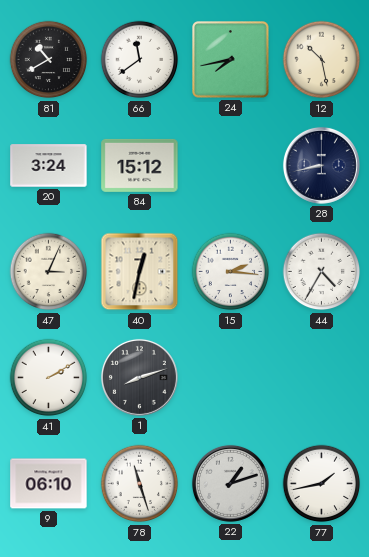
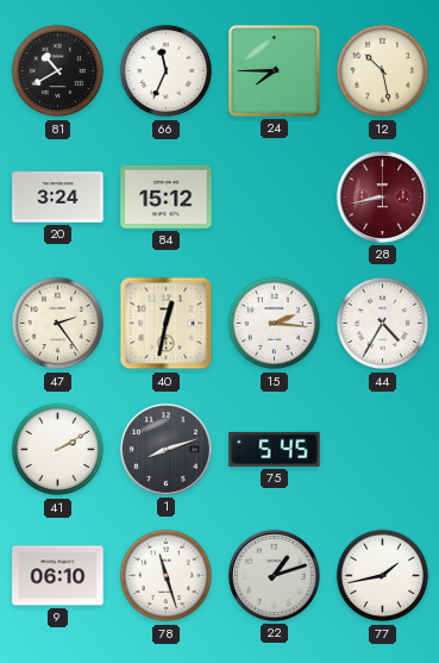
66: 11:39 -> 11:34 (167, 71)
24: 7:43 -> 7:45 (275, 71)
28 dial: navy -> burgundy (382, 196)
47: 3:04 -> 2:24 (58, 324)
75: none -> 5:45 (275, 449)
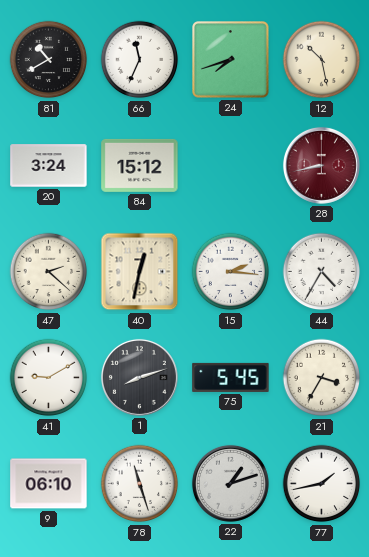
24: 7:45 -> 7:42 (231, 60)
47: 2:24 -> 2:22 (49, 272)
41: 2:10 -> 9:10 (49, 378)
21: none -> 3:35 (322, 378)
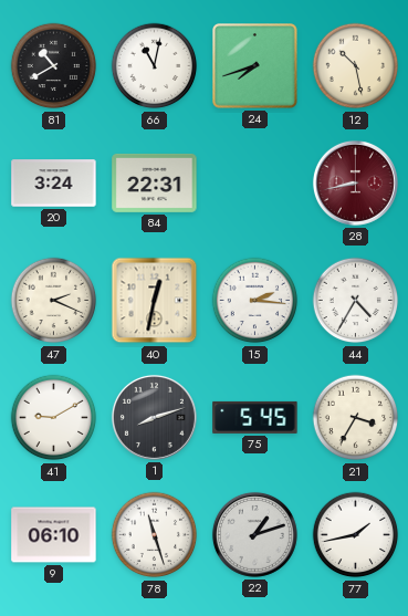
66: 11:34 -> 11:02 (155, 66)
84: 15:12 -> 22:31 (155, 182)
47: 2:22 -> 2:19 (54, 301)
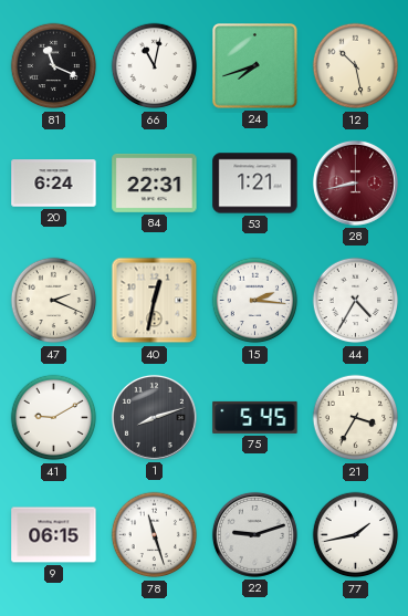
81: 10:40 -> 11:19 (54, 66)
20: 3:24 -> 6:24 (54, 184)
53: none -> 1:21 (255, 184)
9: 06:10 -> 06:15 (54, 535)
22: 1:12 -> 9:12 (254, 534)
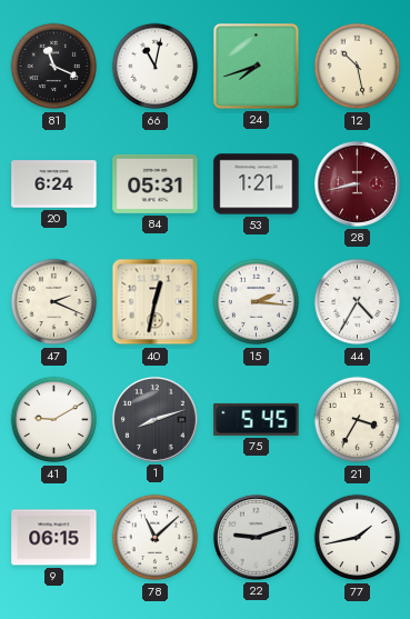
84: 22:31 -> 05:31 (156, 183)
78: 11:27 -> 11:08 (156, 538)
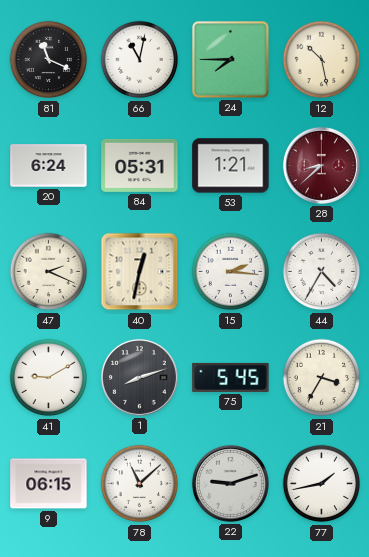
24: 7:42 -> 7:45 (231, 60)
28: 8:43 -> 8:38 (321, 165)
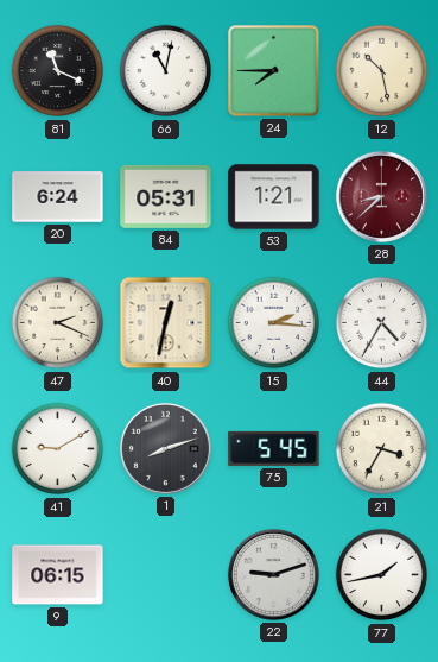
78: 11:08 -> none (140, 484)
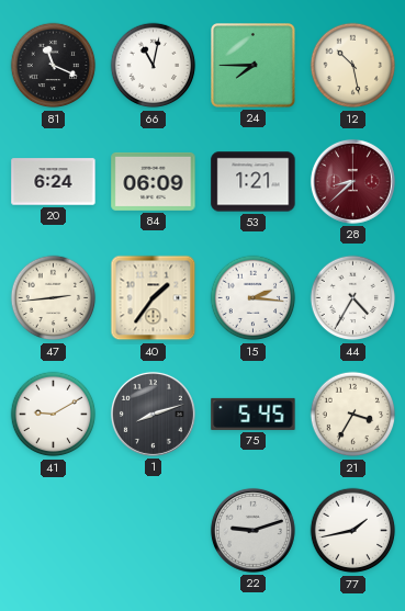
84: 05:31 -> 06:09 (154, 181)
47: 2:19 -> 2:44 (54, 298)
40: 12:32 -> 1:36 (154, 298)
9: 06:15 -> none (58, 575)
